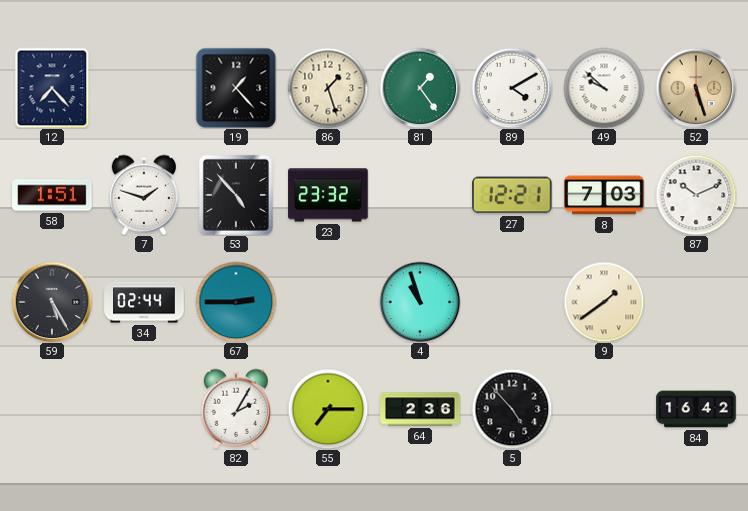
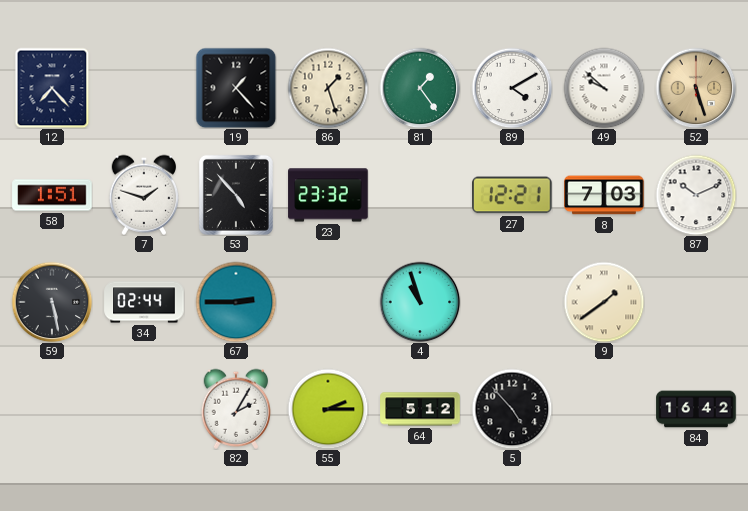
59: 5:25 -> 5:28 (52, 302)
55: 7:15 -> 2:15 (328, 409)
64: 2:36 -> 5:12 (420, 409)
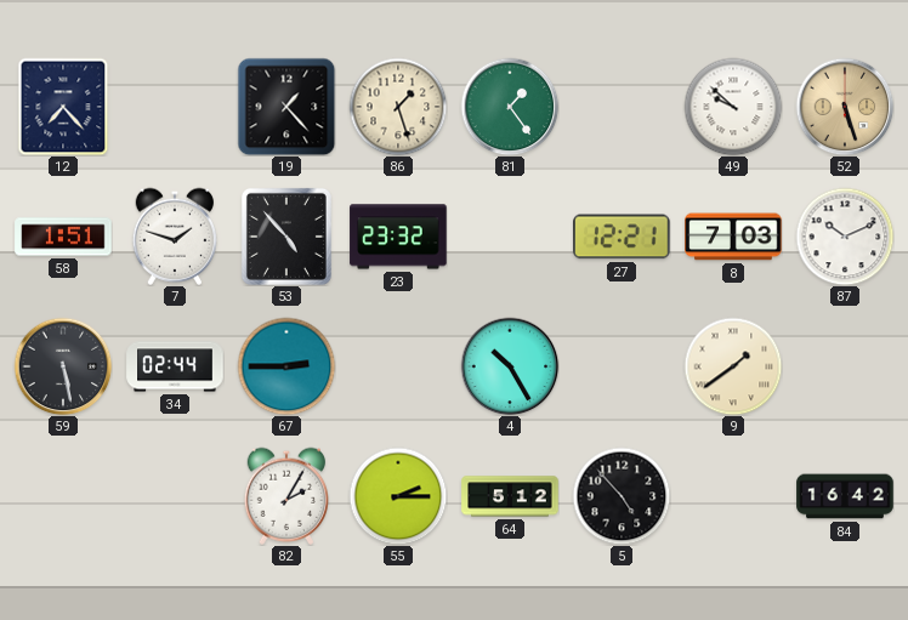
89: 4:10 -> none (512, 88)
4: 10:57 -> 10:25 (510, 366)
